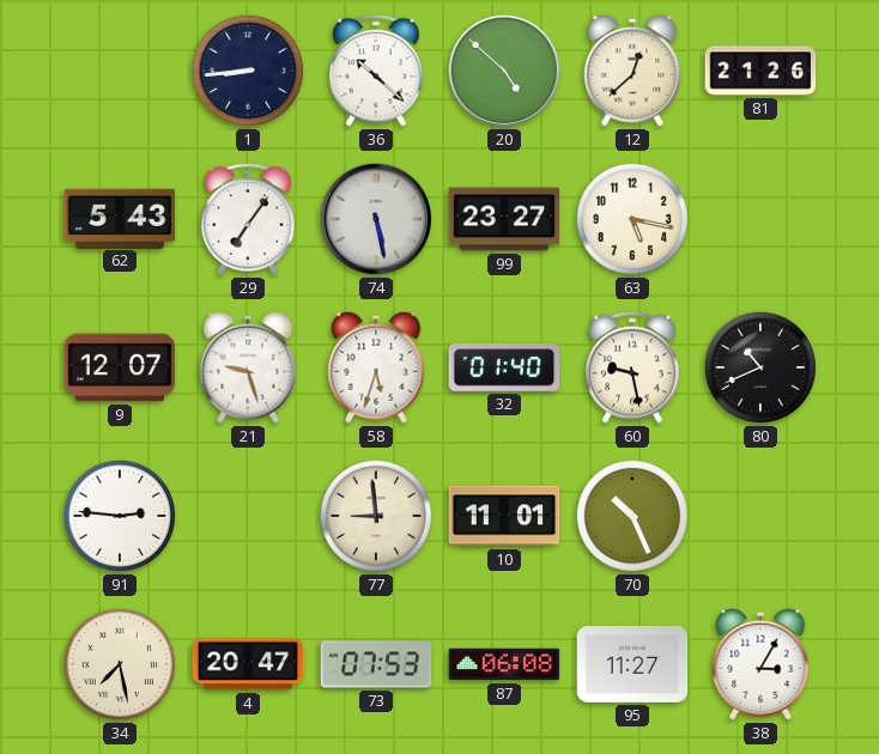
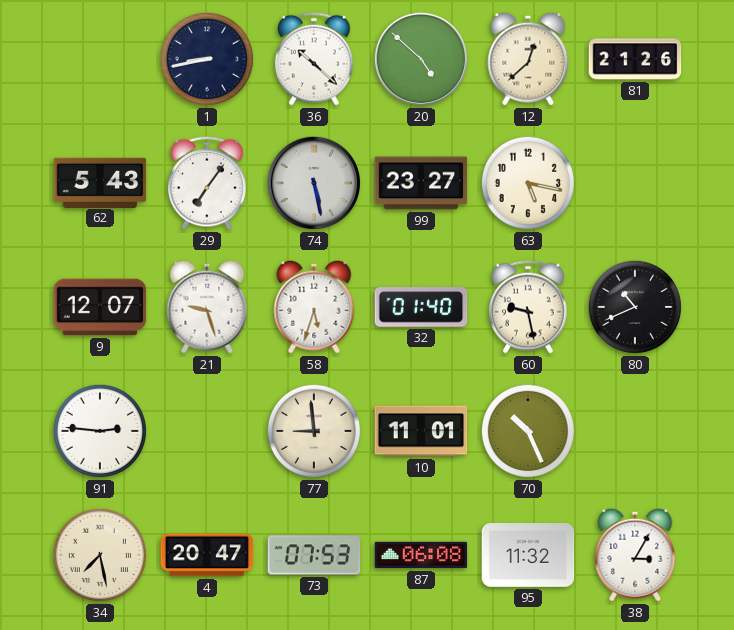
1: 8:44 -> 8:43 (207, 59)
95: 11:27 -> 11:32 (528, 556)
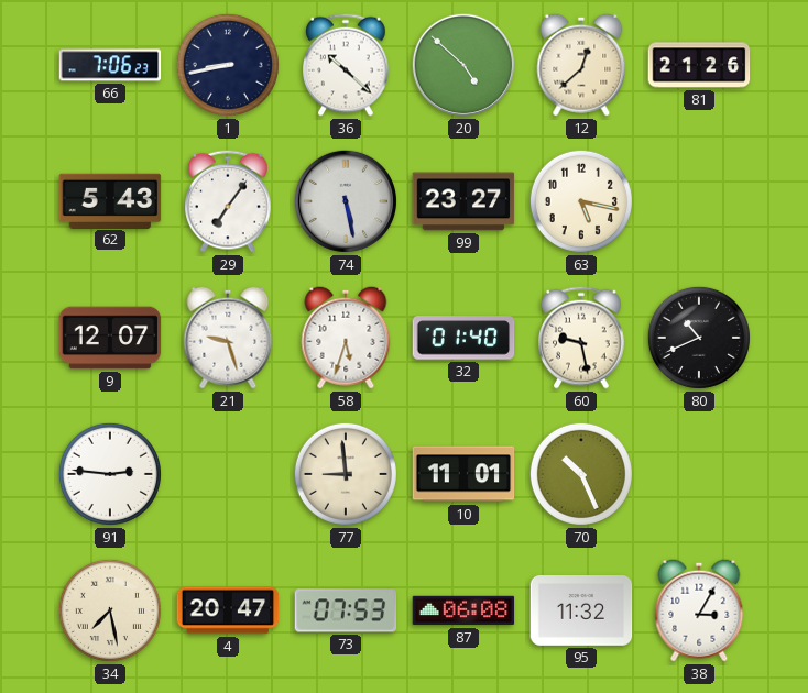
66: none -> 7:06 (110, 65)
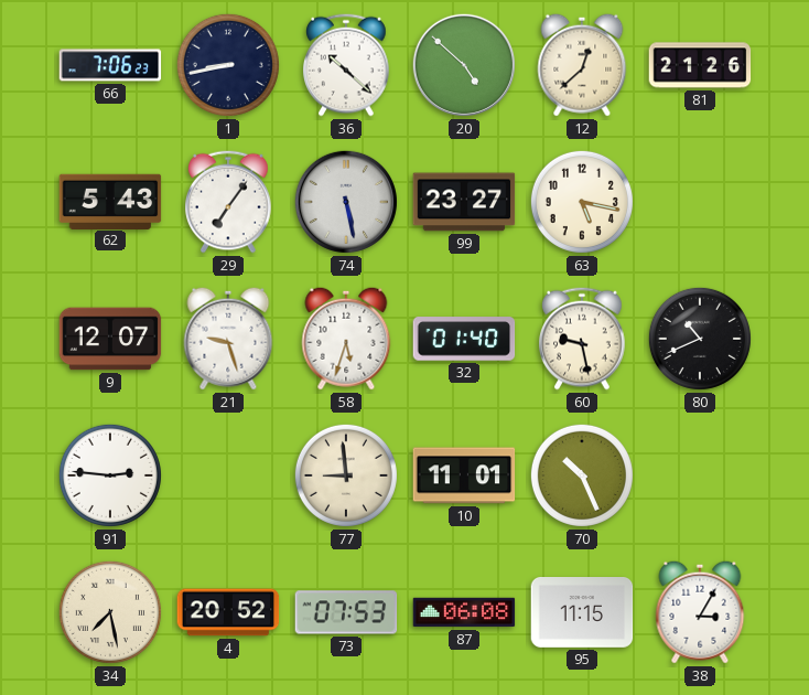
4: 20:47 -> 20:52 (228, 612)
95: 11:32 -> 11:15 (582, 613)
